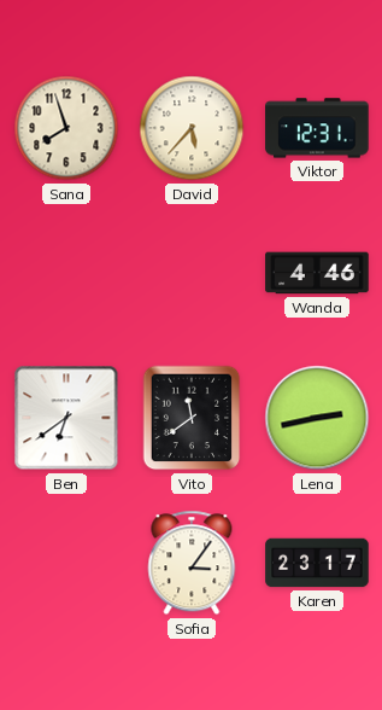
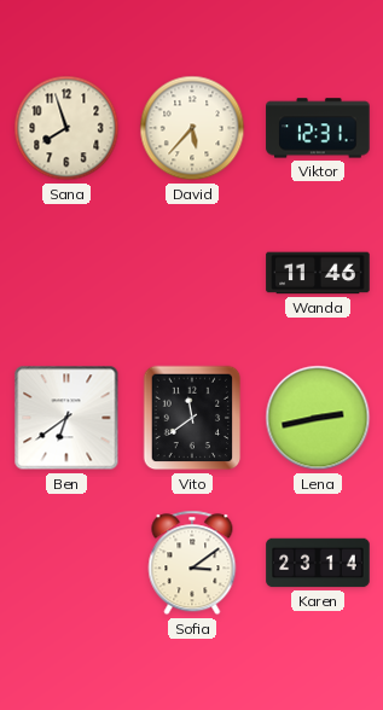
Wanda: 4:46 -> 11:46 (318, 273)
Sofia: 3:06 -> 3:09 (192, 563)
Karen: 23:17 -> 23:14 (318, 563)
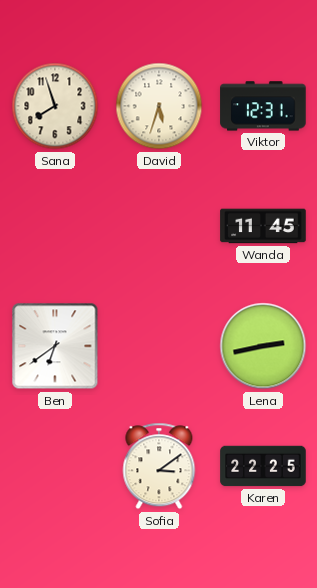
David: 5:37 -> 5:33 (159, 106)
Wanda: 11:46 -> 11:45 (263, 226)
Vito: 11:39 -> none (192, 418)
Karen: 23:14 -> 22:25 (263, 466)
